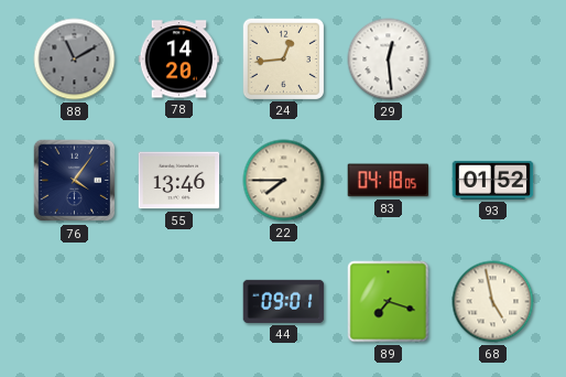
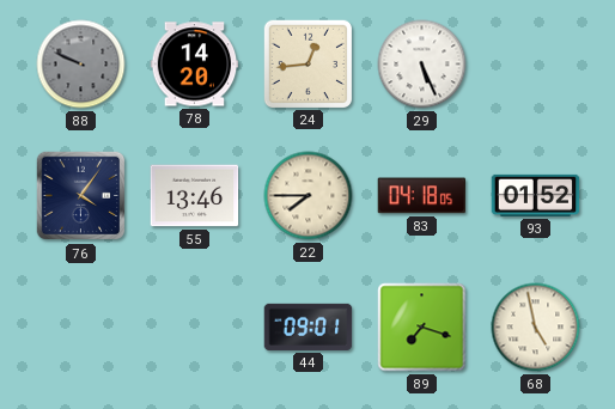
88: 11:10 -> 9:49 (81, 65)
29: 12:29 -> 5:26 (422, 65)
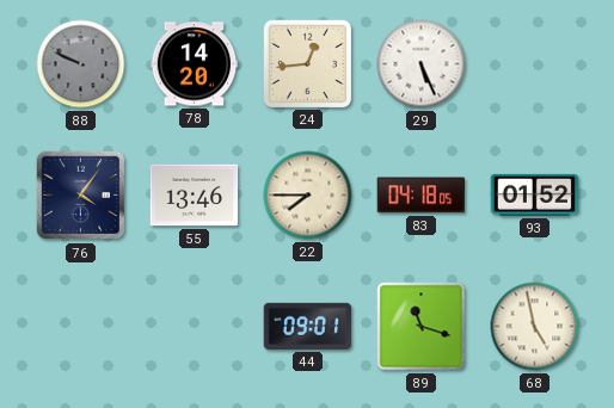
89: 7:18 -> 11:18 (422, 327)
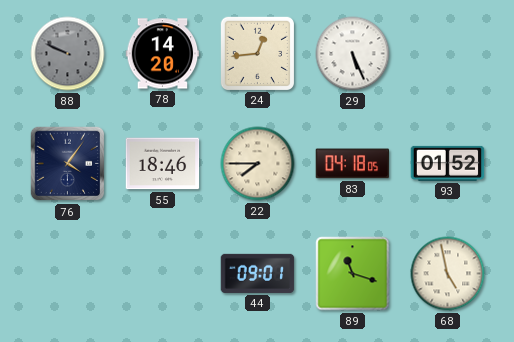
55: 13:46 -> 18:46 (163, 164)
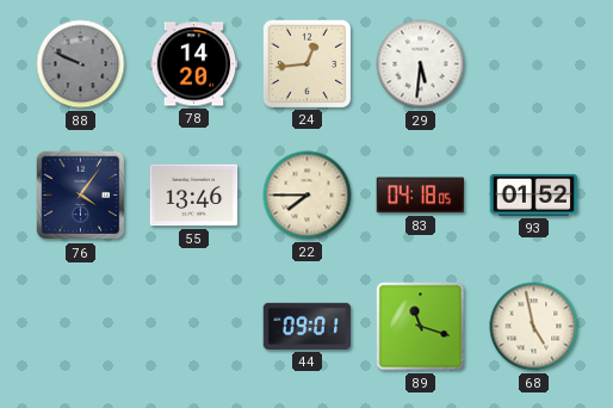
29: 5:26 -> 5:31 (421, 64)
55: 18:46 -> 13:46 (194, 196)
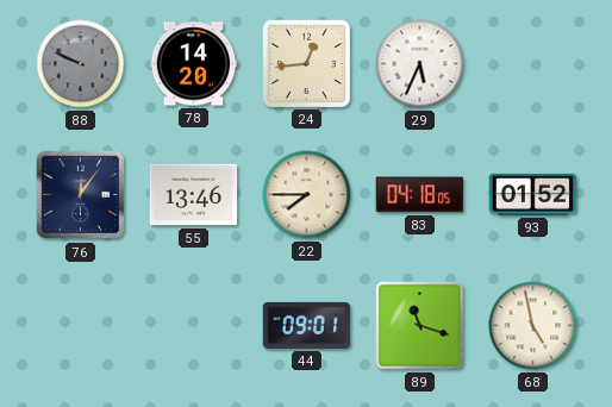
29: 5:31 -> 5:34 (420, 64)
76: 4:06 -> 12:06 (81, 195)
